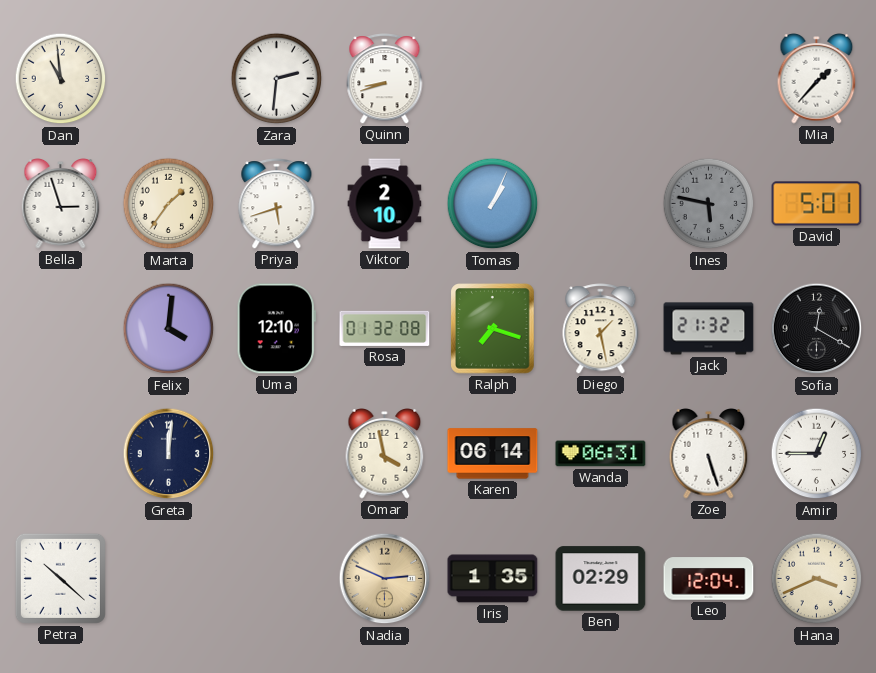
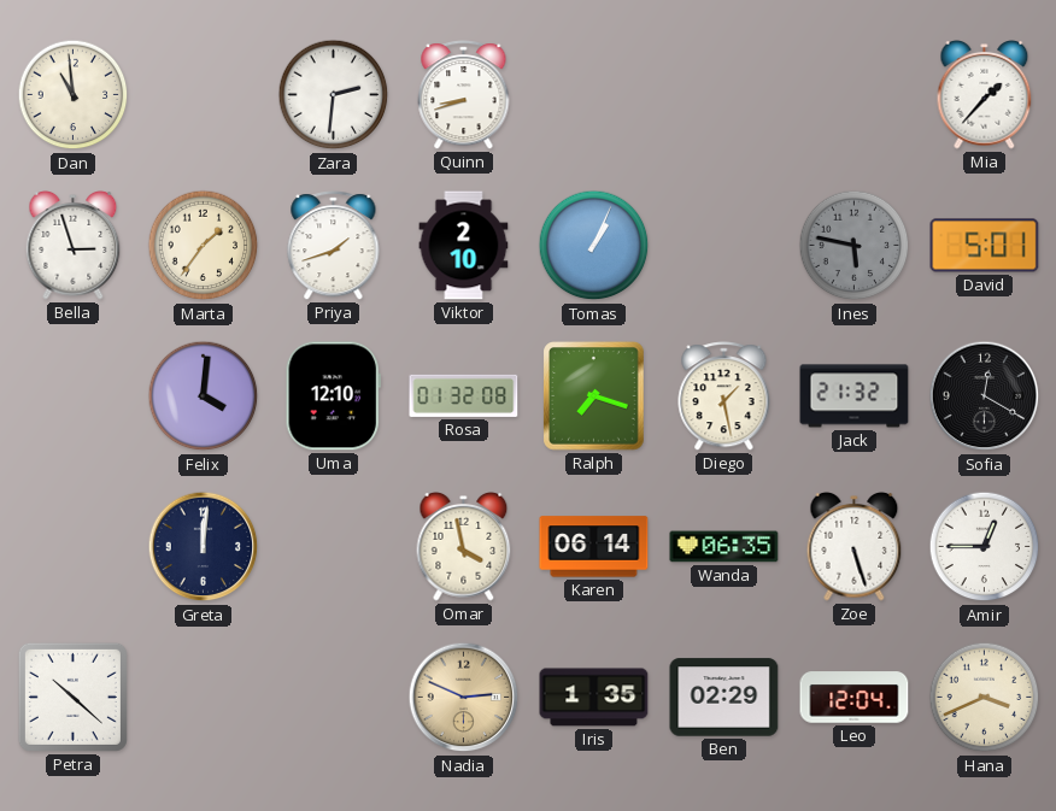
Priya: 5:42 -> 1:42 (334, 246)
Wanda: 06:31 -> 06:35 (724, 547)
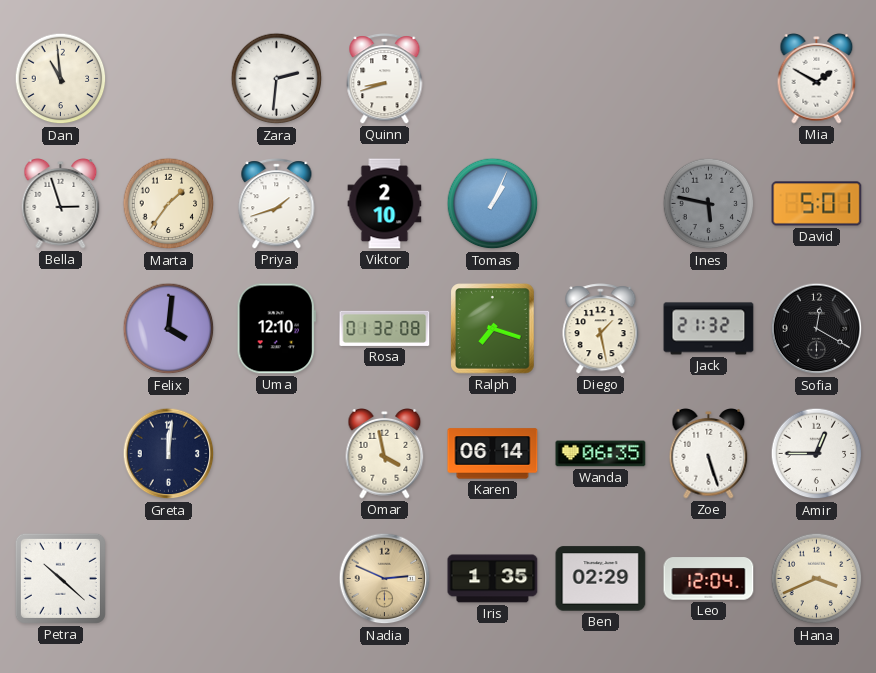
Mia: 1:37 -> 1:50 (817, 79)
